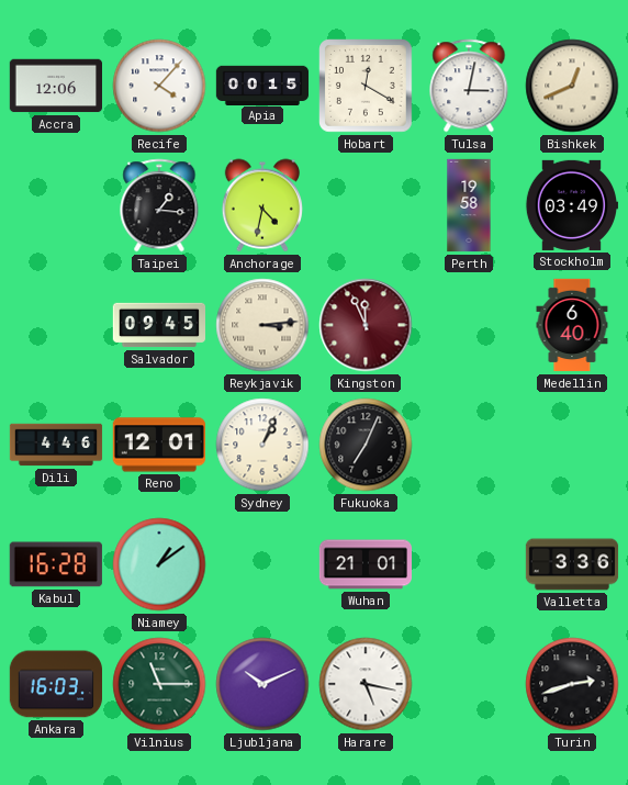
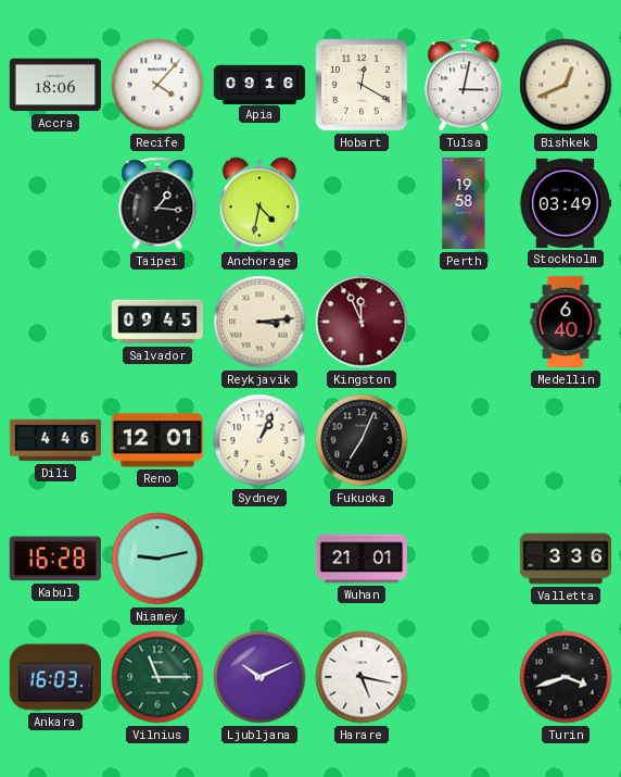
Accra: 12:06 -> 18:06 (54, 85)
Apia: 00:15 -> 09:16 (259, 84)
Niamey: 1:09 -> 9:13 (157, 559)
Turin: 2:42 -> 3:42 (566, 677)
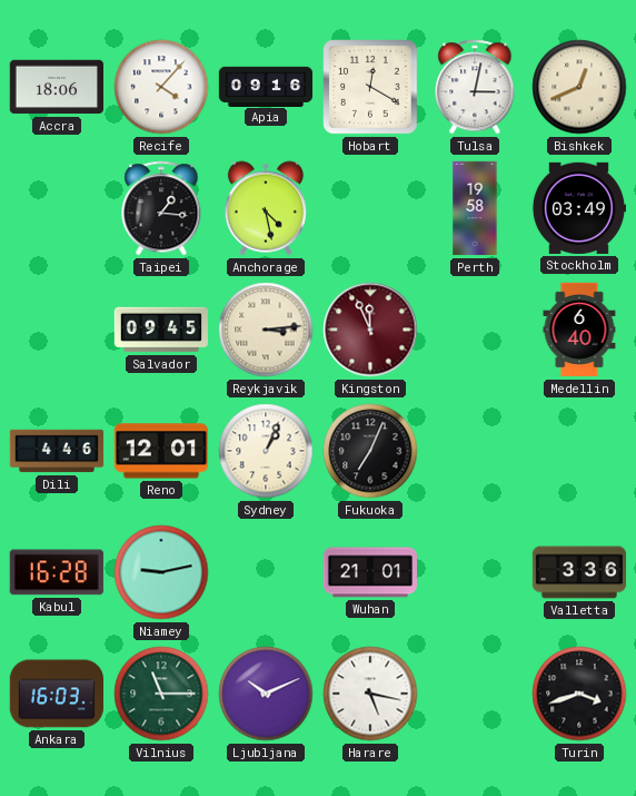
Anchorage: 4:32 -> 4:28 (266, 208)
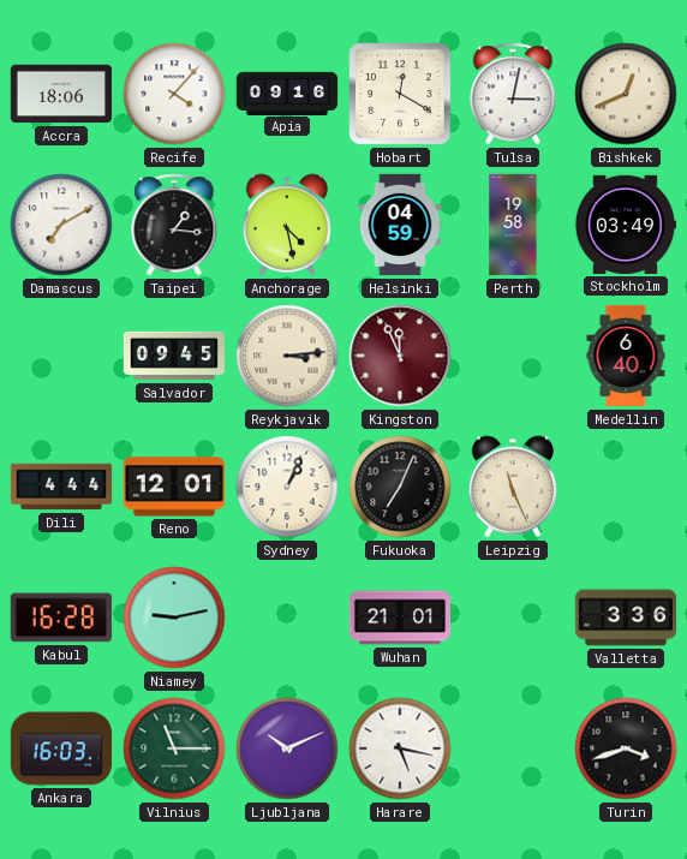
Damascus: none -> 7:10 (61, 225)
Helsinki: none -> 04:59 (400, 225)
Dili: 4:46 -> 4:44 (61, 487)
Leipzig: none -> 11:26 (513, 487)
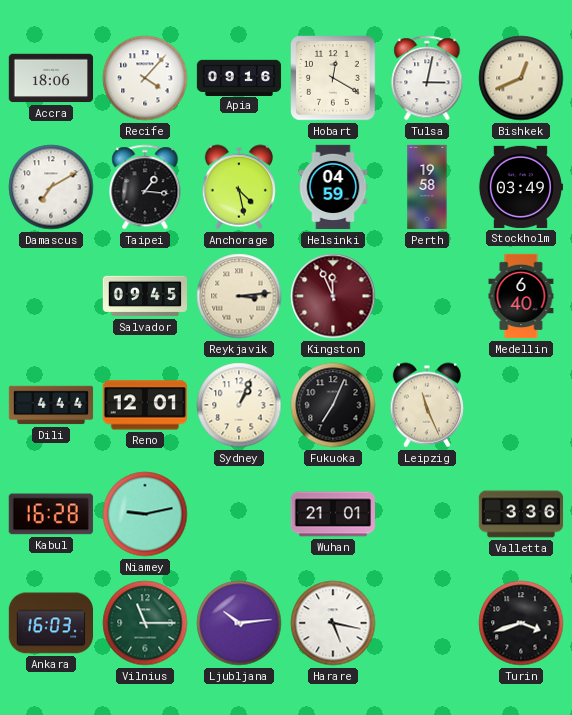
Ljubljana: 10:11 -> 10:14 (239, 623)
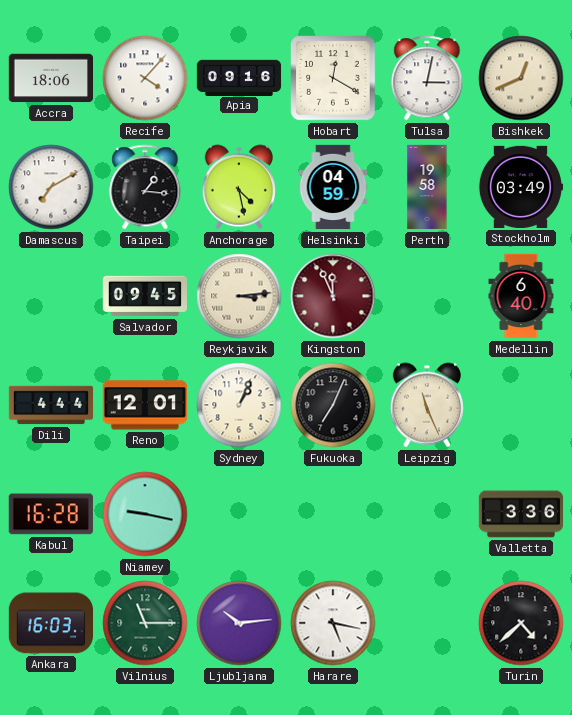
Niamey: 9:13 -> 9:17 (145, 514)
Wuhan: 21:01 -> none (332, 514)
Turin: 3:42 -> 4:38 (521, 623)
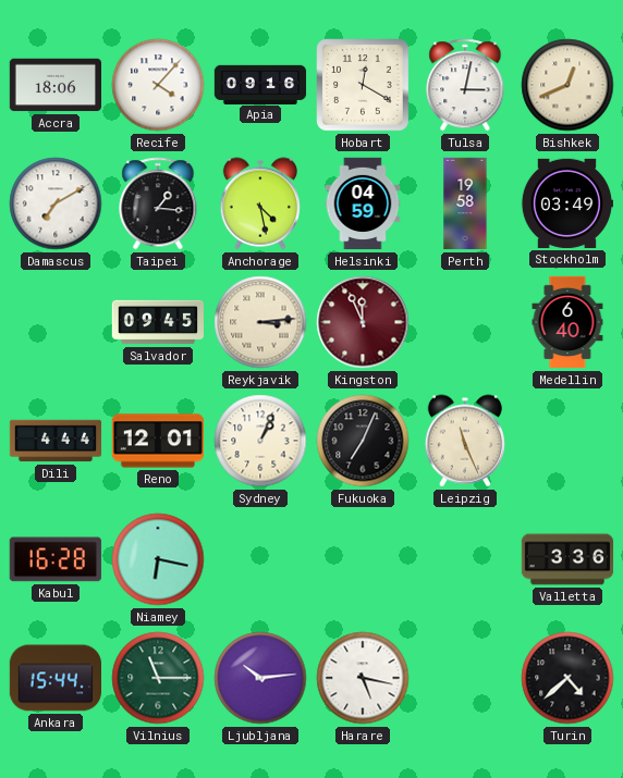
Niamey: 9:17 -> 6:17 (158, 559)
Ankara: 16:03 -> 15:44 (54, 678)
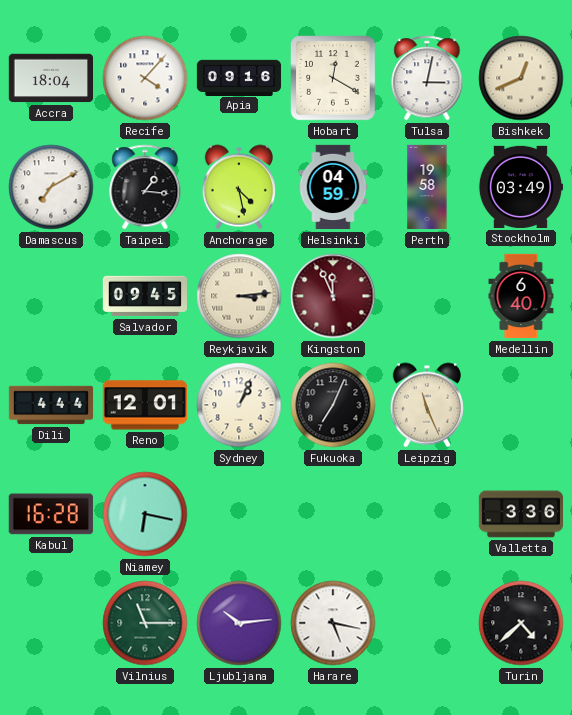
Accra: 18:06 -> 18:04 (50, 78)
Ankara: 15:44 -> none (54, 678)
